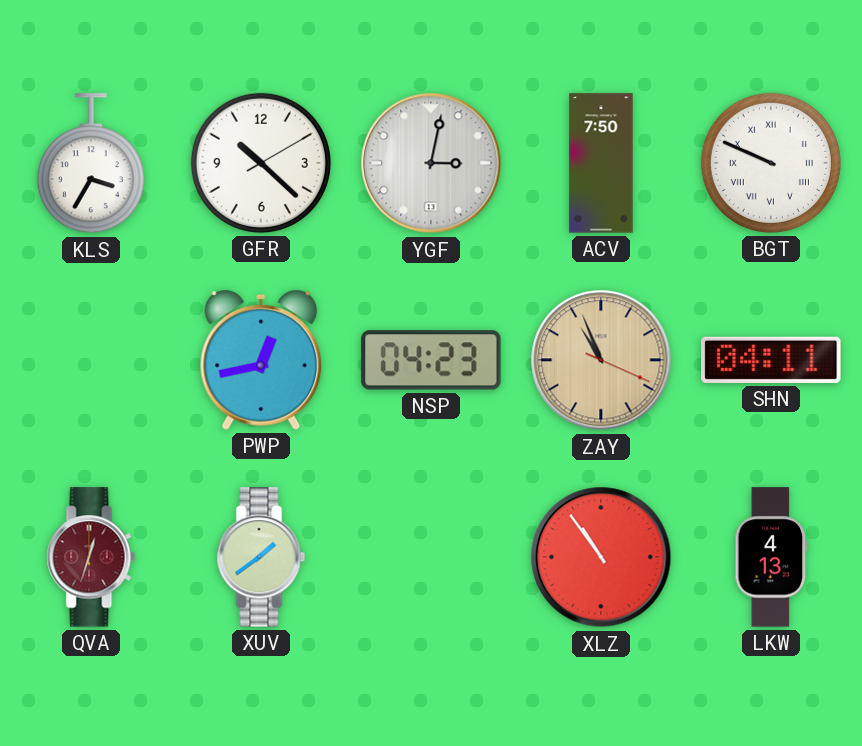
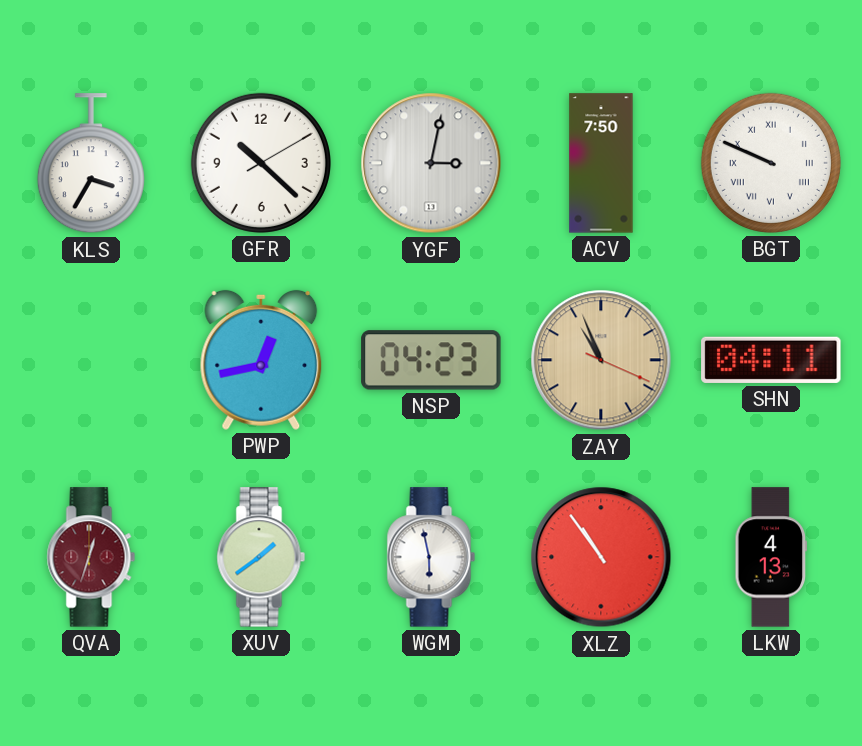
WGM: none -> 5:58 (431, 557)
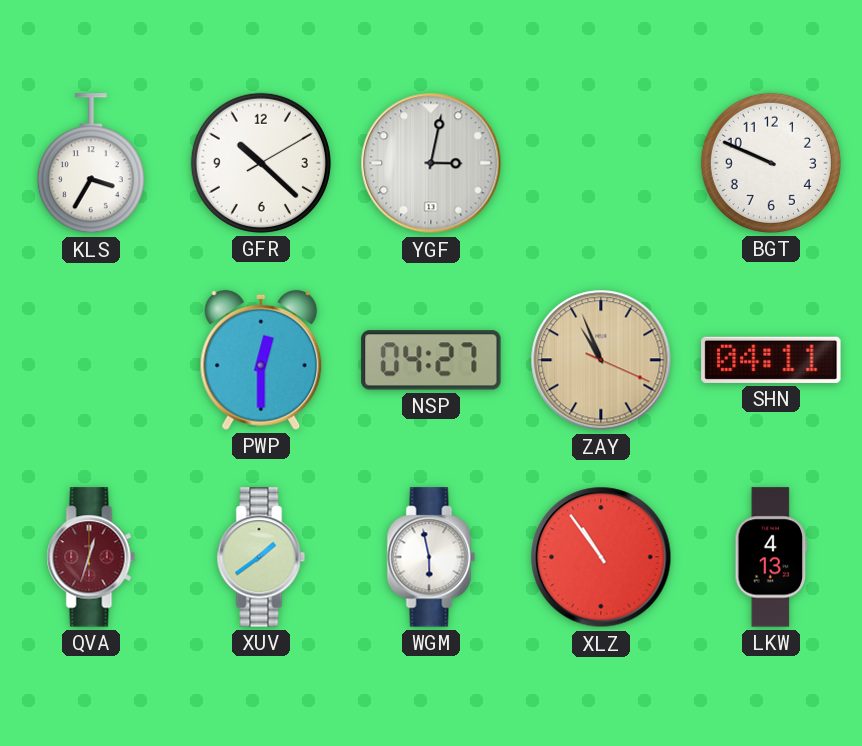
ACV: 7:50 -> none (601, 163)
BGT numerals: Roman -> Arabic (771, 163)
PWP: 12:43 -> 12:30 (261, 360)
NSP: 04:23 -> 04:27 (431, 360)
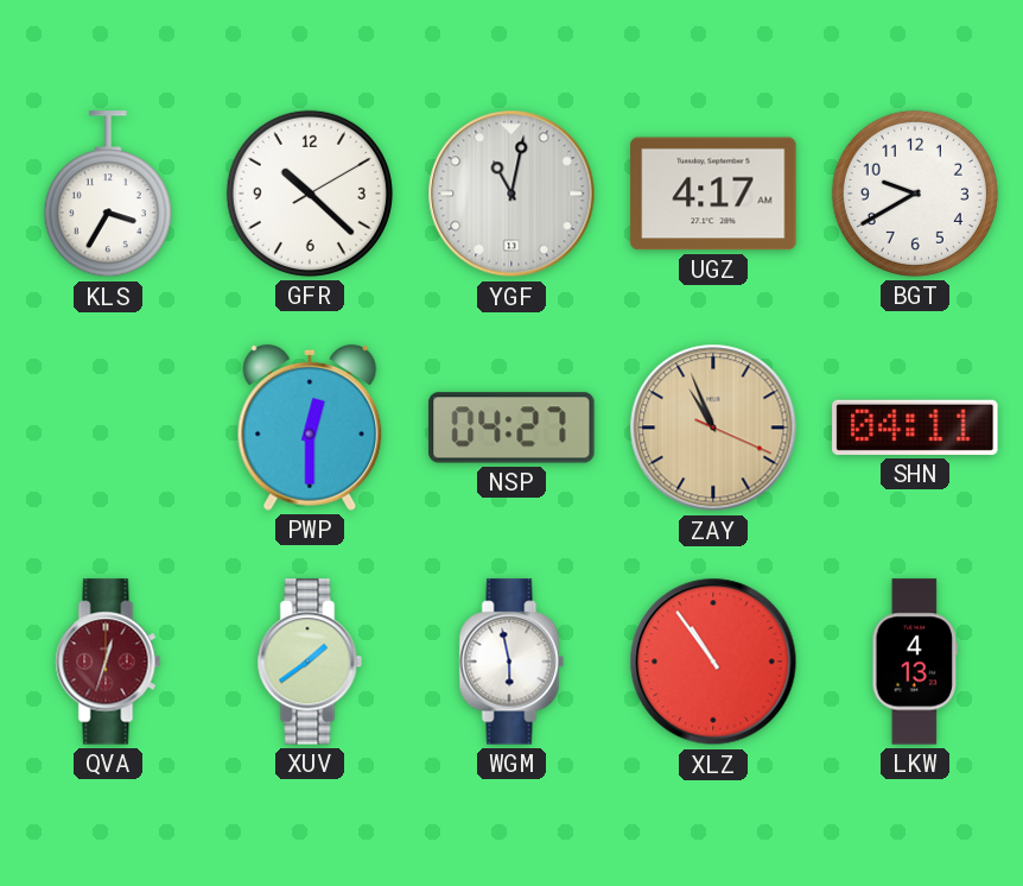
YGF: 3:02 -> 11:02 (512, 194)
UGZ: none -> 4:17 (713, 194)
BGT: 9:49 -> 9:40 (915, 194)
